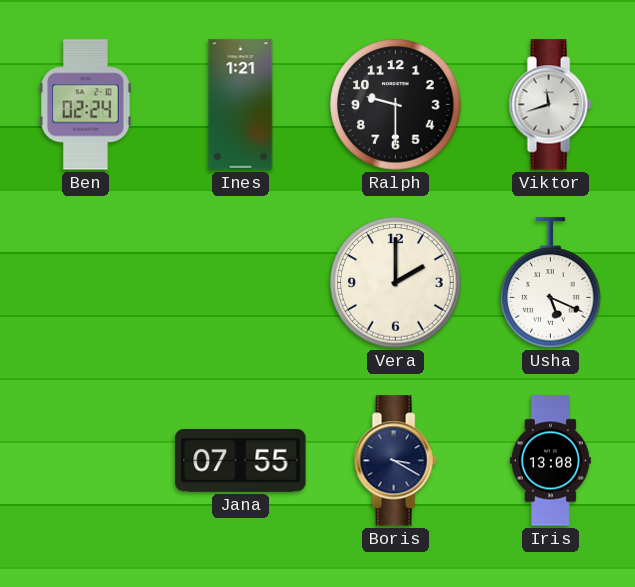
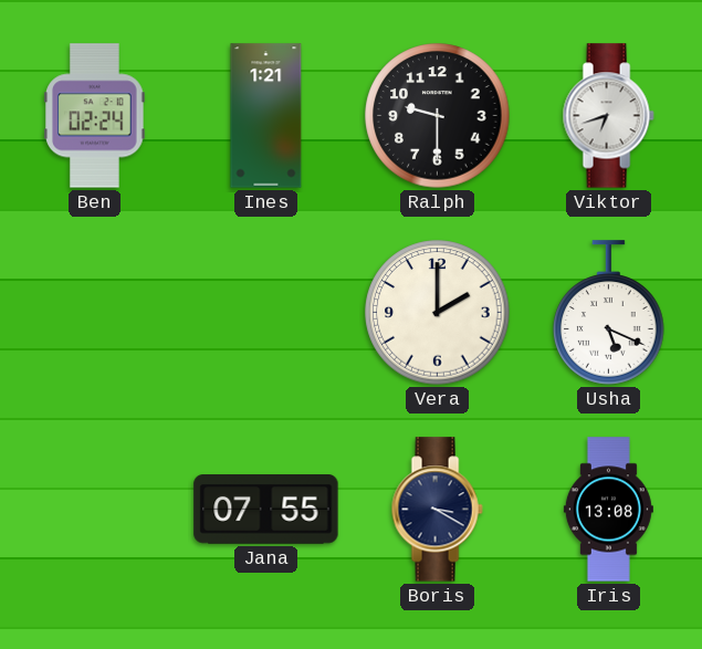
Viktor: 11:42 -> 6:42 (608, 116)
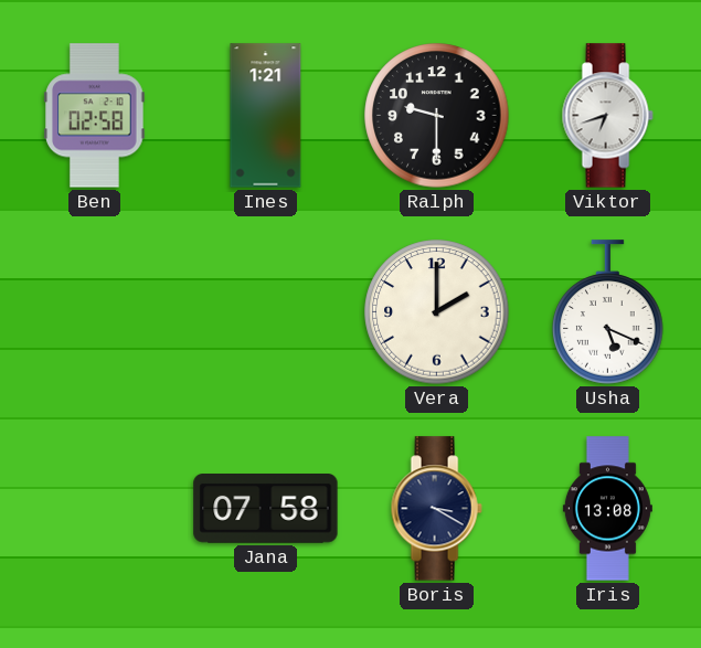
Ben: 02:24 -> 02:58 (95, 116)
Jana: 07:55 -> 07:58 (266, 509)
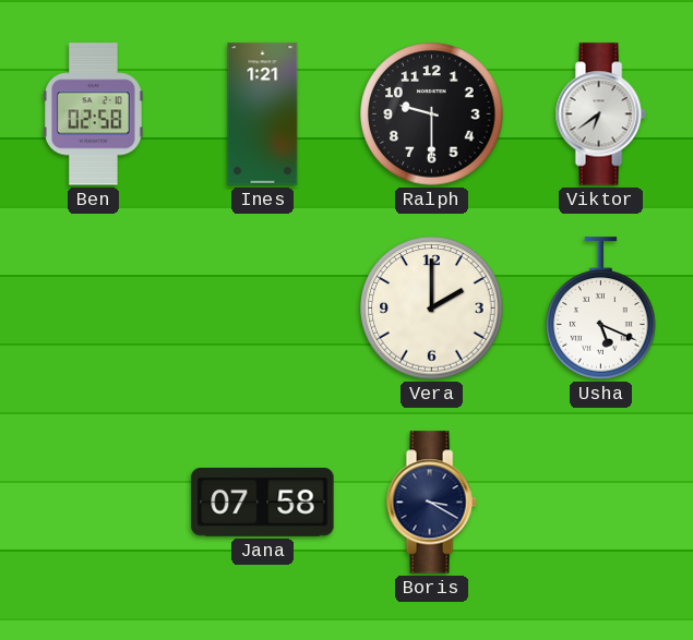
Viktor: 6:42 -> 6:39 (600, 114)
Iris: 13:08 -> none (607, 509)
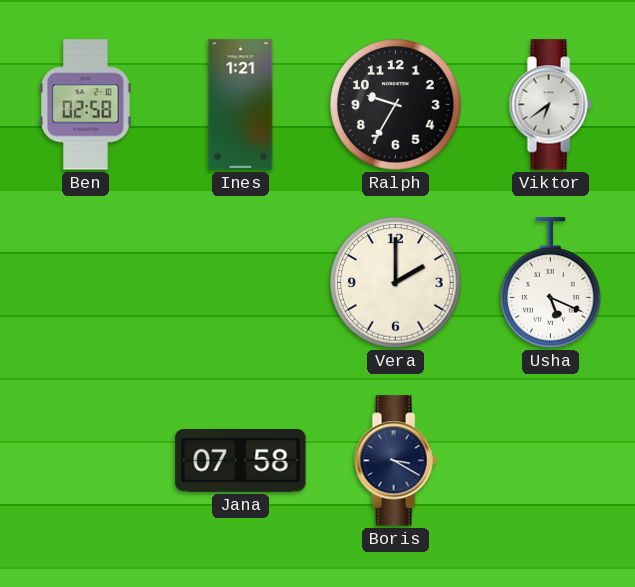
Ralph: 9:30 -> 9:35 (396, 105)
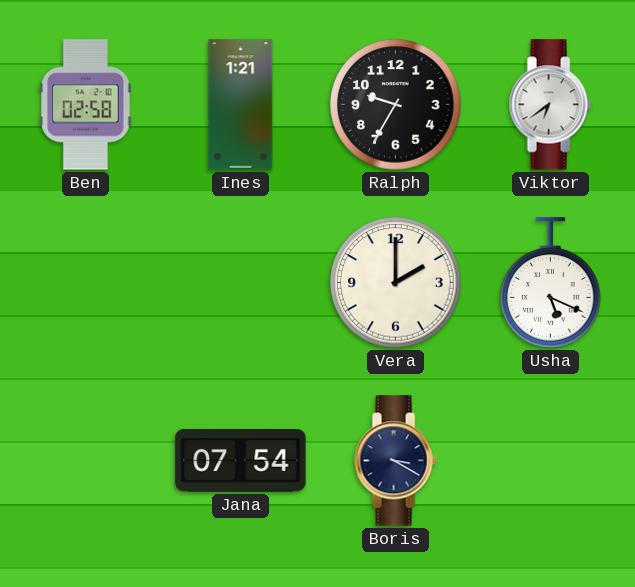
Jana: 07:58 -> 07:54 (241, 461)
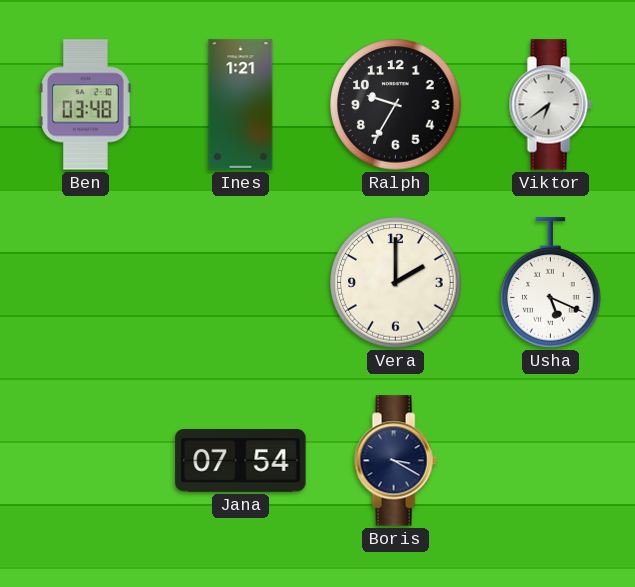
Ben: 02:58 -> 03:48 (86, 105)
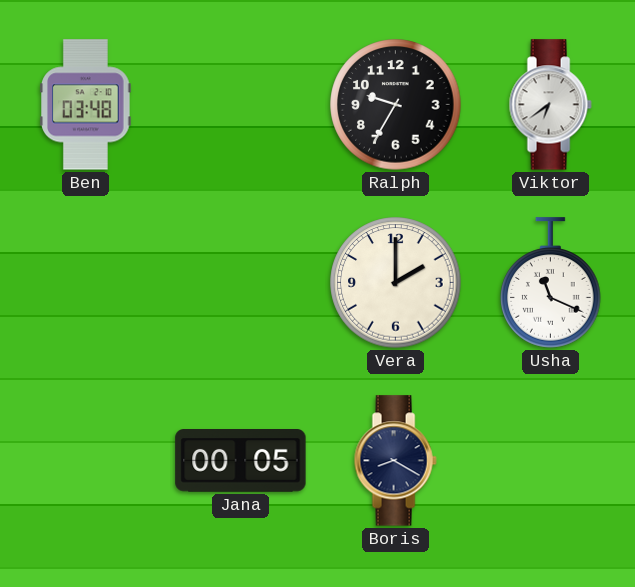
Ines: 1:21 -> none (241, 105)
Usha: 5:19 -> 11:19 (551, 283)
Jana: 07:54 -> 00:05 (241, 461)
Boris: 3:20 -> 8:20 (395, 461)
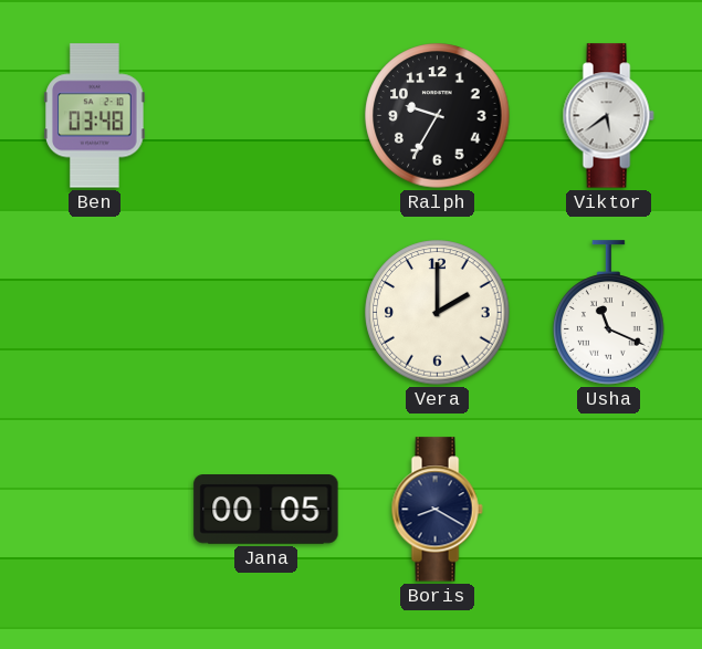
Viktor: 6:39 -> 5:39 (608, 116)
